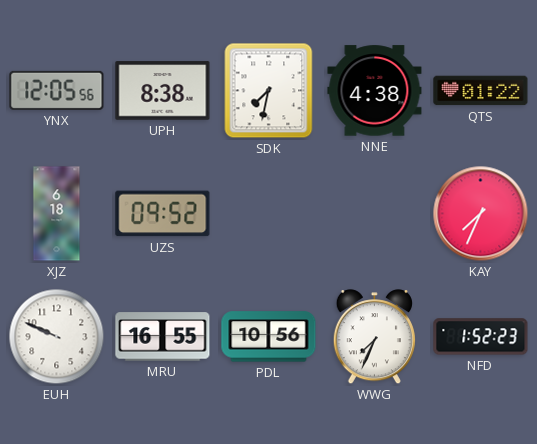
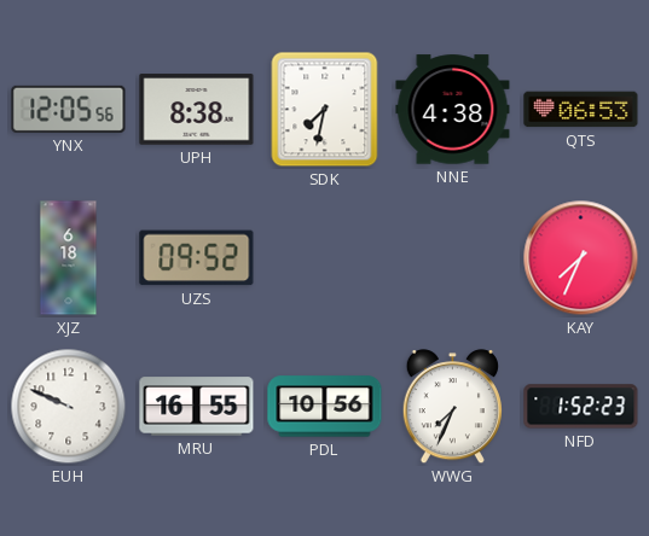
QTS: 01:22 -> 06:53 (581, 110)
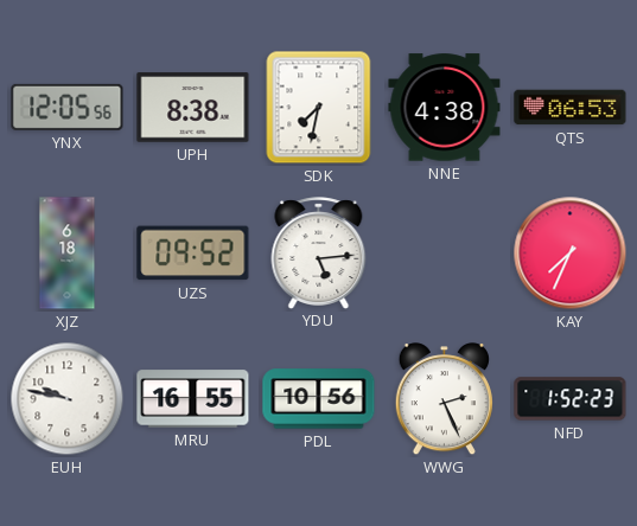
YDU: none -> 5:14 (319, 252)
EUH: 9:49 -> 9:47 (68, 399)
WWG: 7:34 -> 2:26 (444, 399)
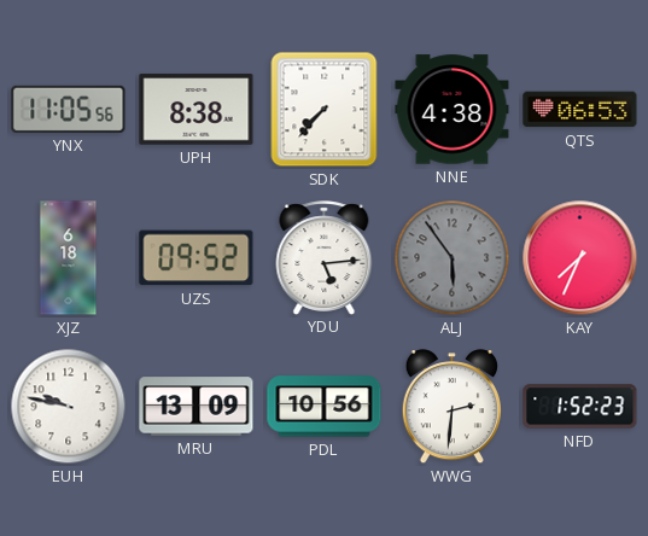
YNX: 12:05 -> 11:05 (69, 109)
SDK: 7:32 -> 7:37 (325, 110)
ALJ: none -> 5:54 (453, 258)
MRU: 16:55 -> 13:09 (197, 407)
WWG: 2:26 -> 2:31 (451, 407)
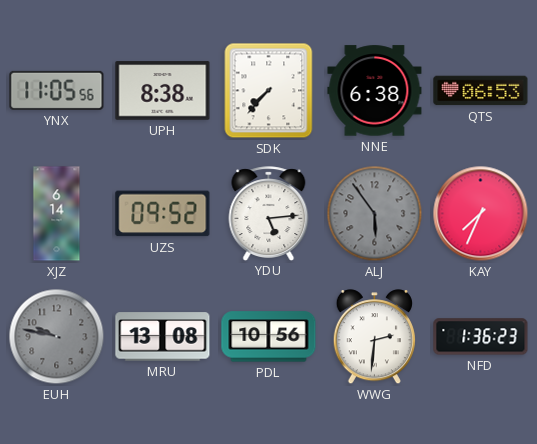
NNE: 4:38 -> 6:38 (375, 91)
XJZ: 6:18 -> 6:14 (57, 214)
EUH dial: white -> grey (57, 337)
MRU: 13:09 -> 13:08 (163, 337)
NFD: 1:52 -> 1:36 (481, 337)
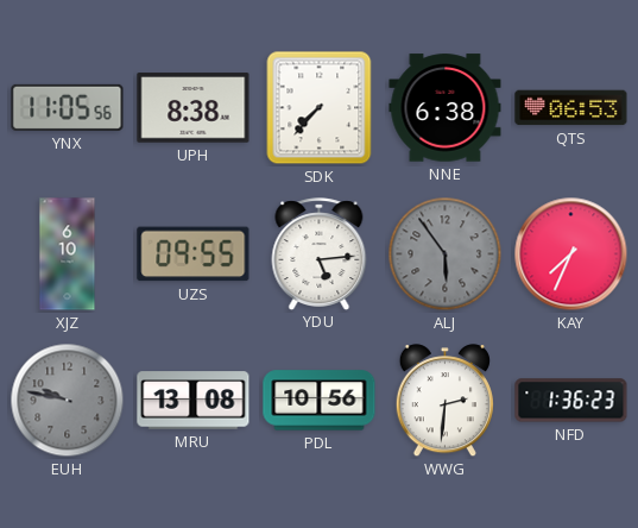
XJZ: 6:14 -> 6:10 (68, 254)
UZS: 09:52 -> 09:55 (194, 254)
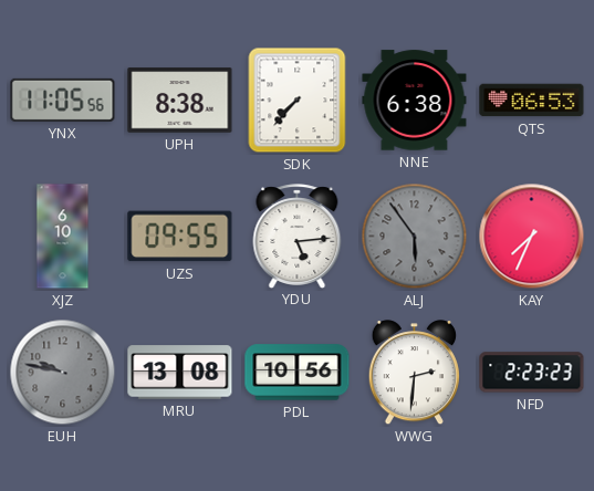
NFD: 1:36 -> 2:23 (532, 373)
